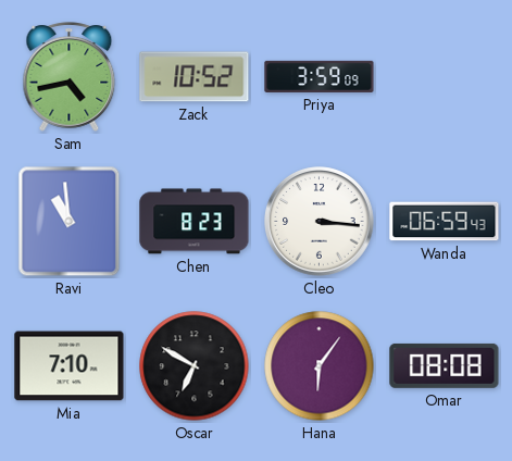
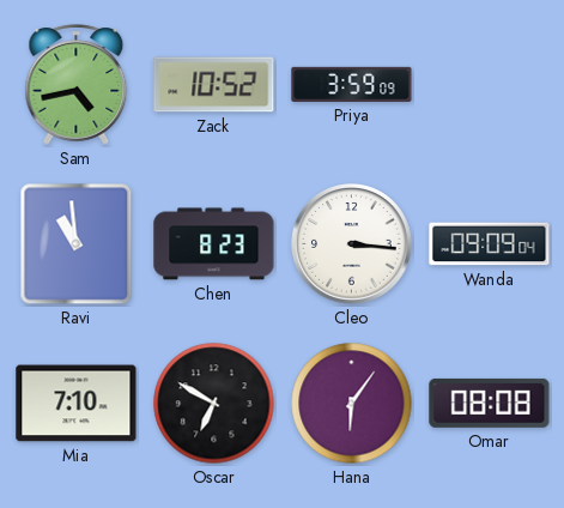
Wanda: 06:59 -> 09:09 (490, 244)
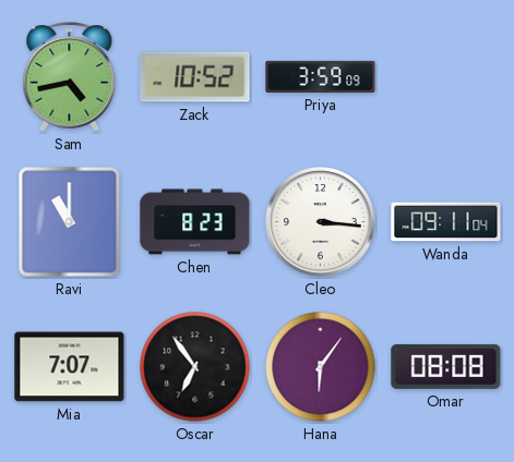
Ravi: 10:59 -> 11:00 (70, 222)
Wanda: 09:09 -> 09:11 (446, 222)
Mia: 7:10 -> 7:07 (70, 367)
Oscar: 6:50 -> 6:54 (195, 367)
